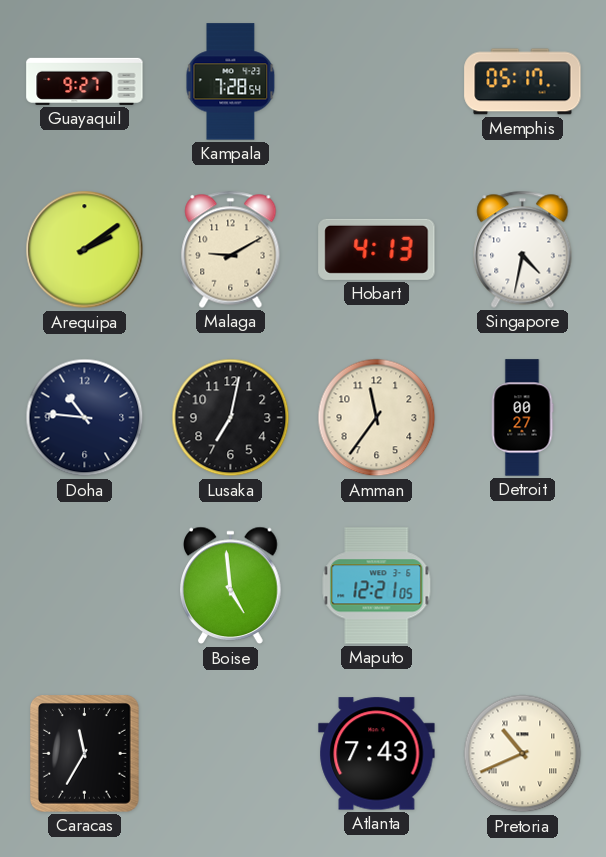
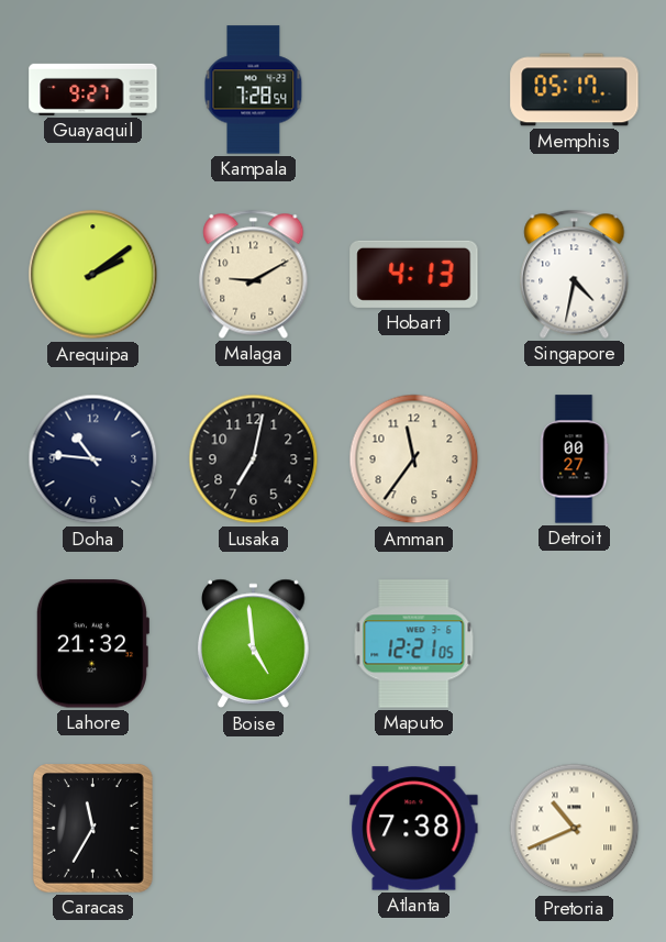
Lahore: none -> 21:32 (92, 644)
Atlanta: 7:43 -> 7:38 (414, 829)
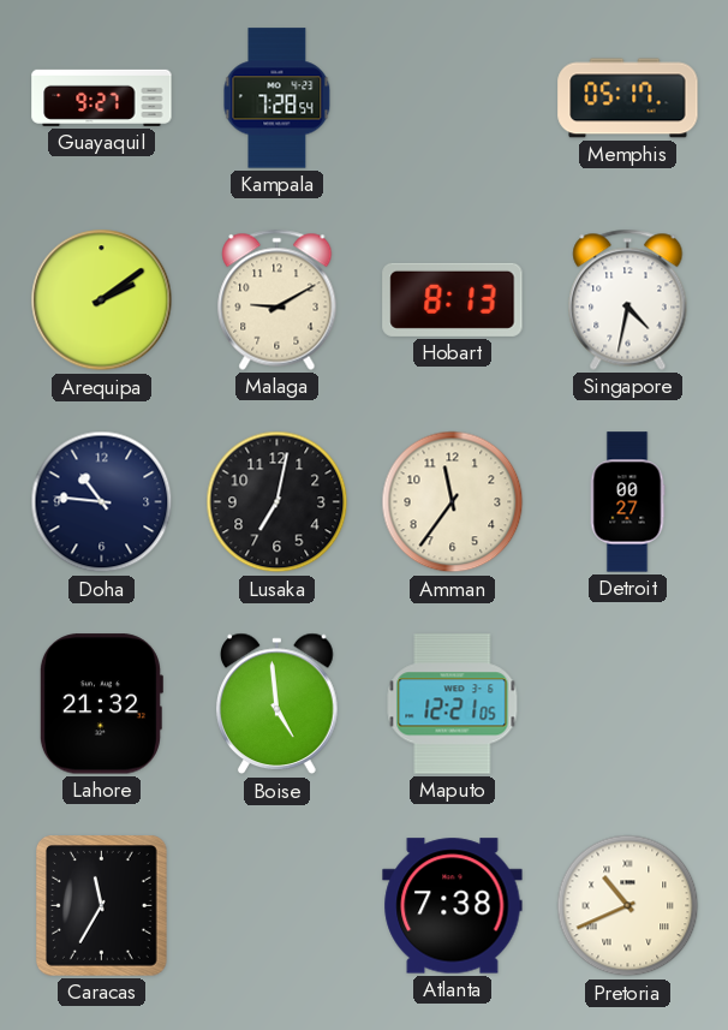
Hobart: 4:13 -> 8:13 (453, 299)
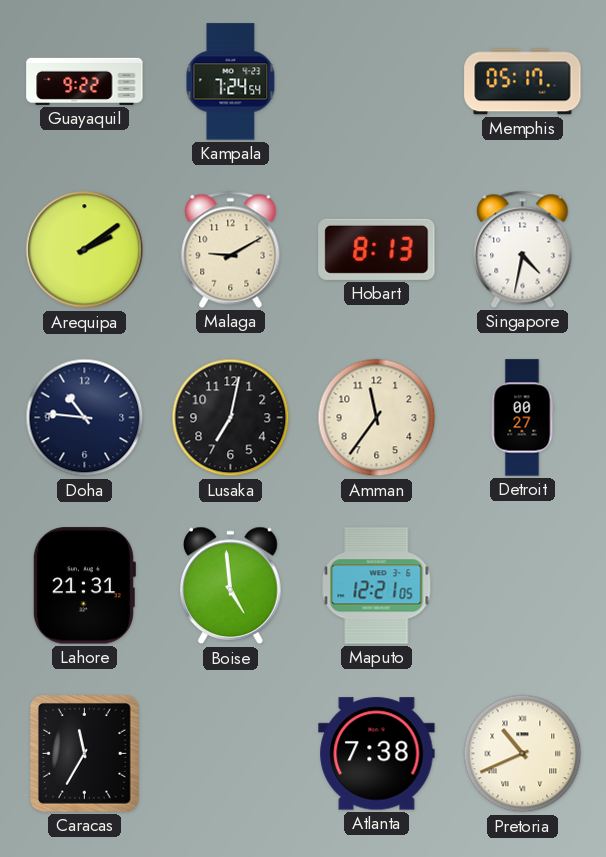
Guayaquil: 9:27 -> 9:22 (85, 81)
Kampala: 7:28 -> 7:24 (231, 82)
Lahore: 21:32 -> 21:31 (84, 586)
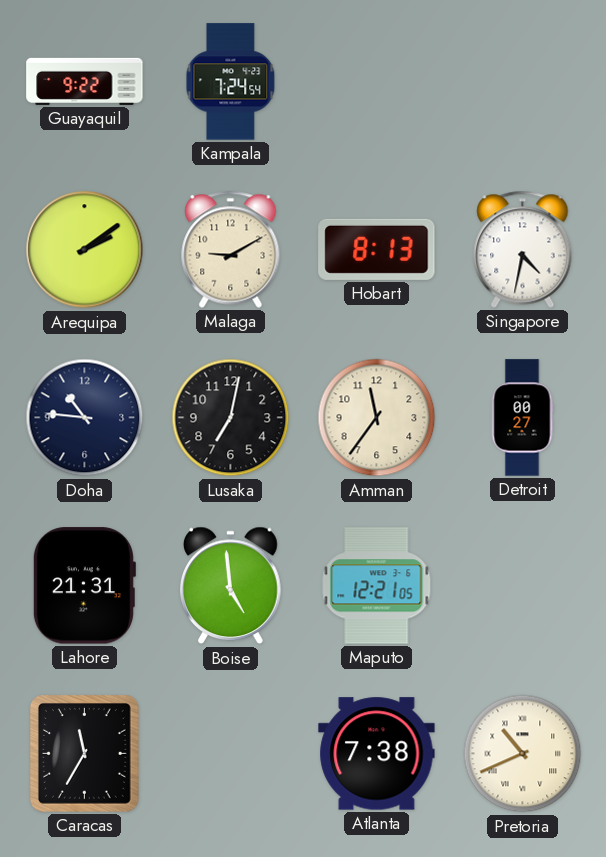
Memphis: 05:17 -> none (523, 82)
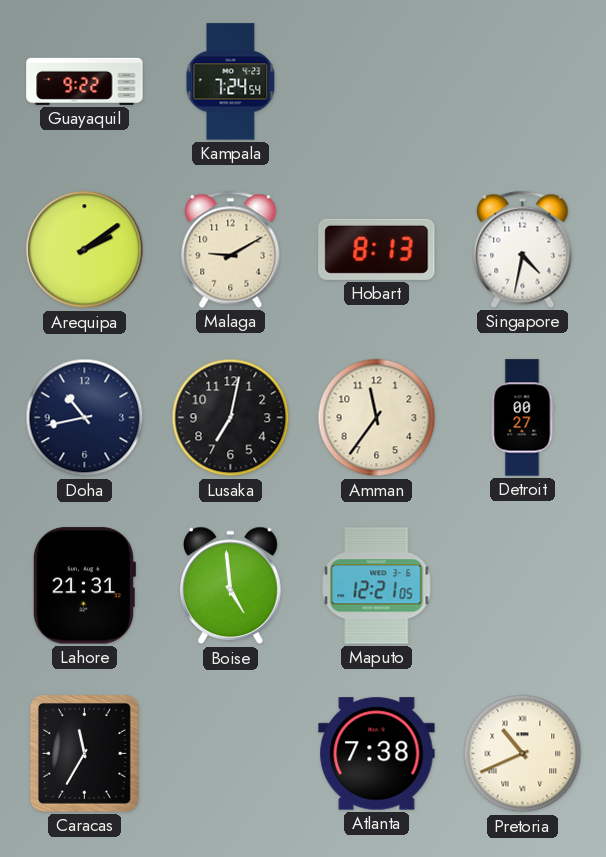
Doha: 10:46 -> 10:43 (85, 418)
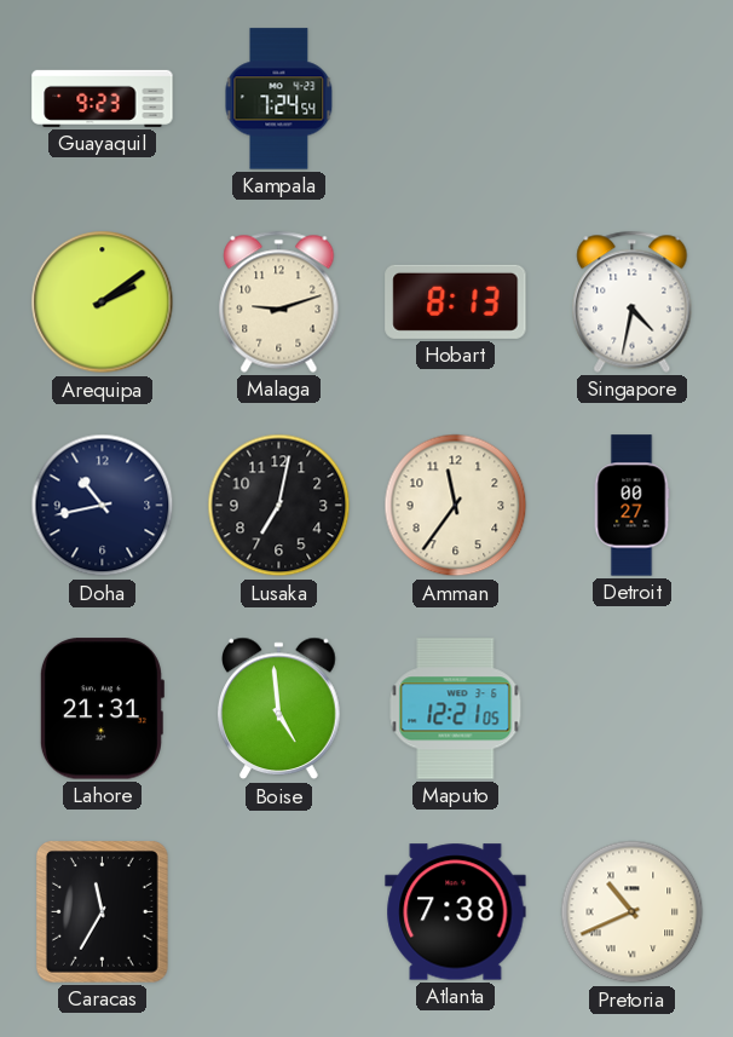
Guayaquil: 9:22 -> 9:23 (103, 98)
Malaga: 9:10 -> 9:12 (279, 301)
